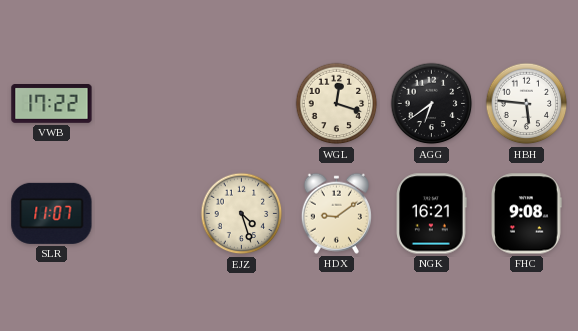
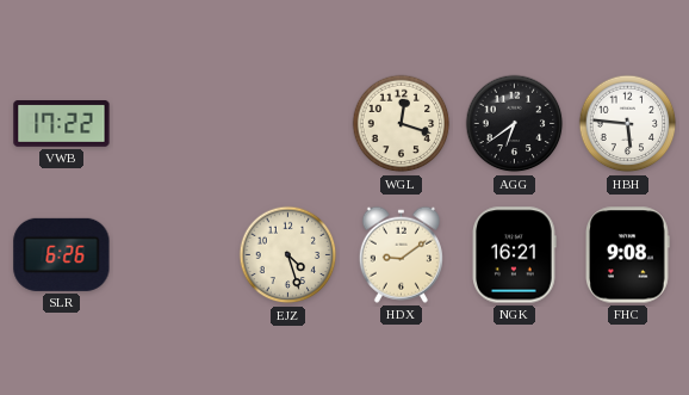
SLR: 11:07 -> 6:26 (62, 254)
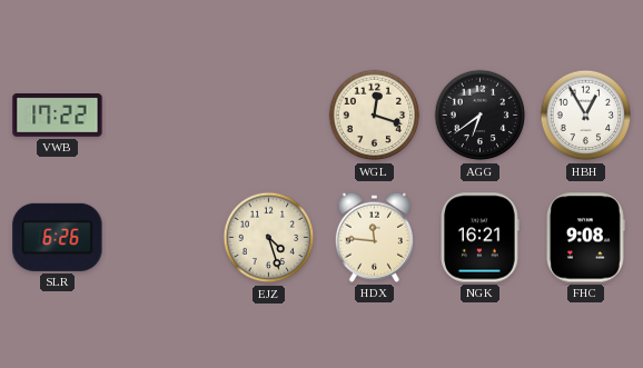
HBH: 5:46 -> 12:55 (586, 116)
HDX: 9:09 -> 11:46 (374, 237)
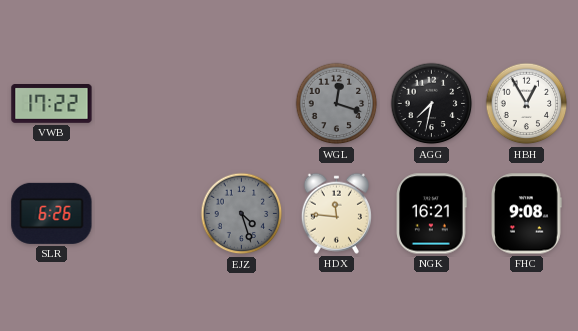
WGL dial: cream -> grey (337, 104)
AGG: 6:39 -> 7:32 (432, 104)
EJZ dial: cream -> grey (242, 214)
